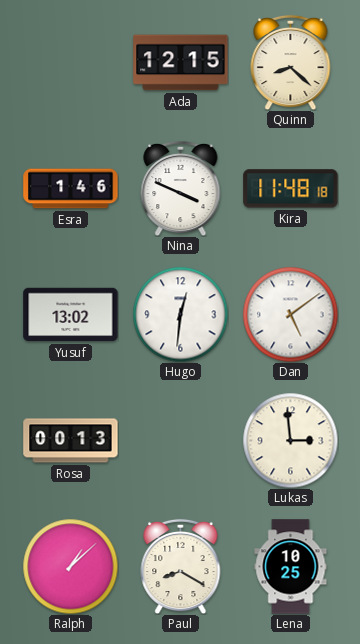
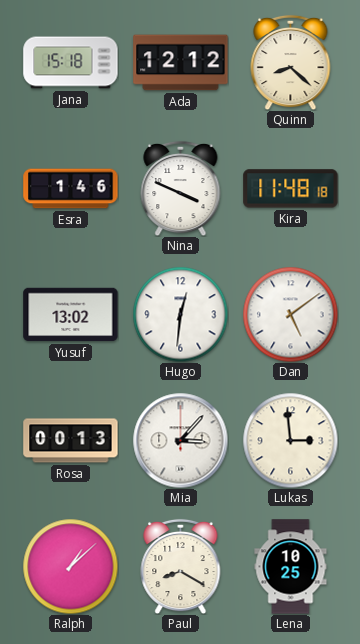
Jana: none -> 15:18 (71, 63)
Ada: 12:15 -> 12:12 (181, 63)
Mia: none -> 3:07 (180, 440)
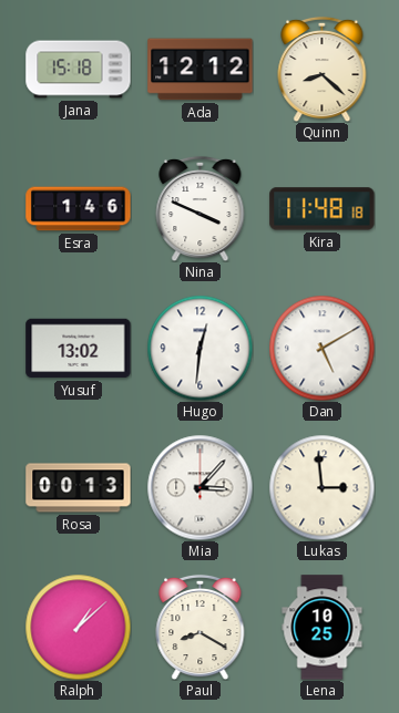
Dan: 5:09 -> 5:10 (321, 348)
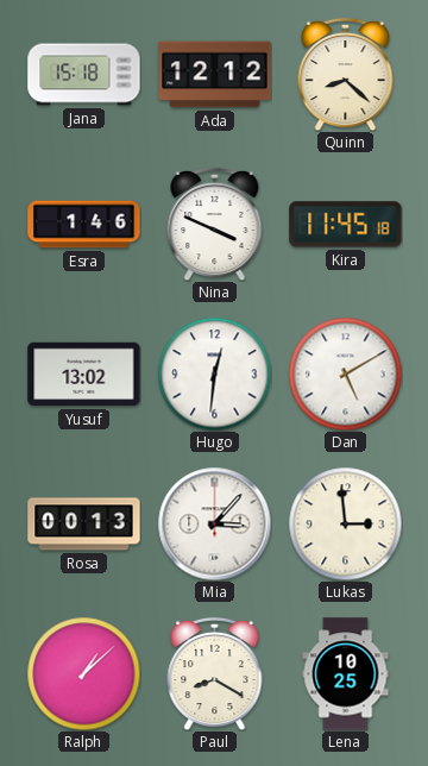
Kira: 11:48 -> 11:45 (346, 225)
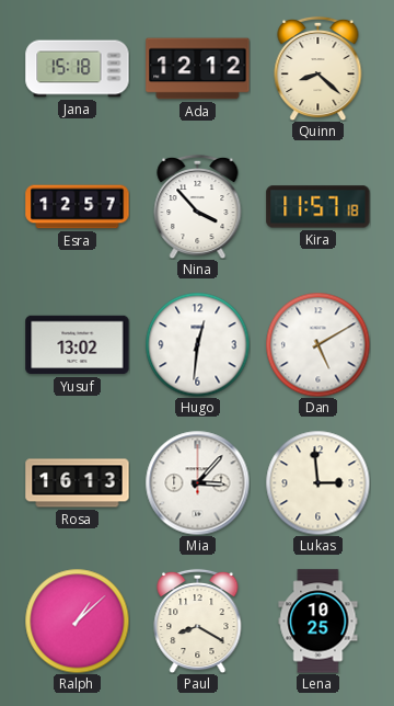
Esra: 1:46 -> 12:57 (78, 207)
Nina: 3:49 -> 3:53 (198, 206)
Kira: 11:45 -> 11:57 (318, 207)
Rosa: 00:13 -> 16:13 (78, 483)
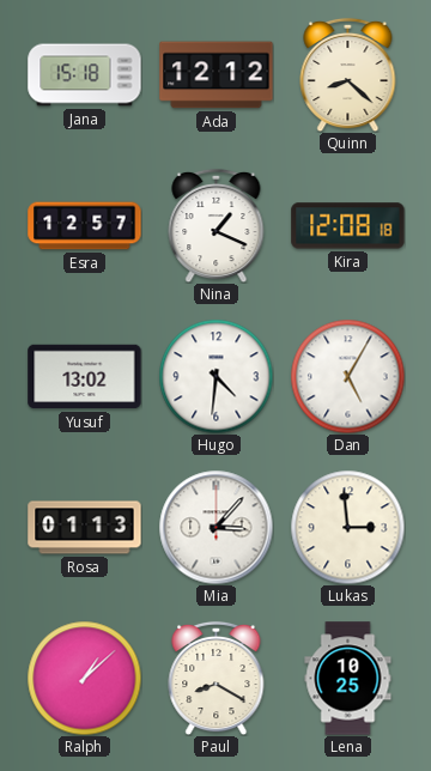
Nina: 3:53 -> 1:19 (217, 225)
Kira: 11:57 -> 12:08 (348, 226)
Hugo: 12:31 -> 4:31 (215, 376)
Dan: 5:10 -> 5:05 (347, 376)
Rosa: 16:13 -> 01:13 (85, 528)
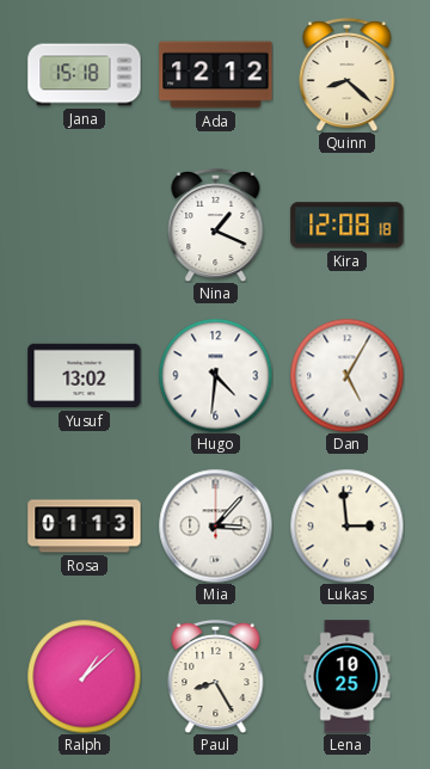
Esra: 12:57 -> none (85, 226)
Paul: 8:20 -> 8:25 (216, 676)
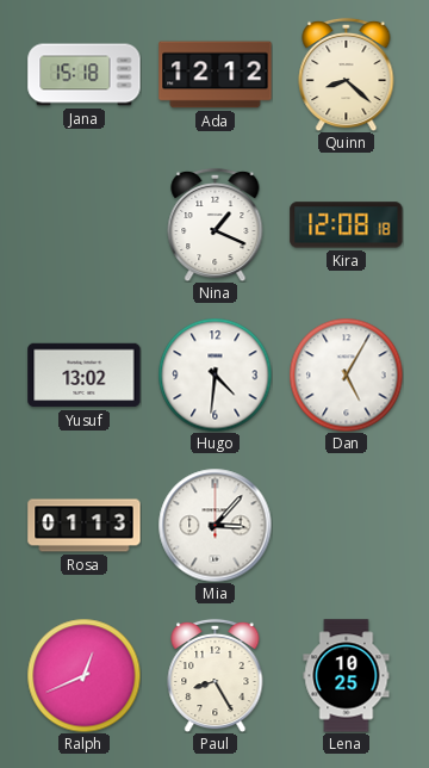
Lukas: 2:59 -> none (346, 525)
Ralph: 1:08 -> 12:41 (83, 675)
